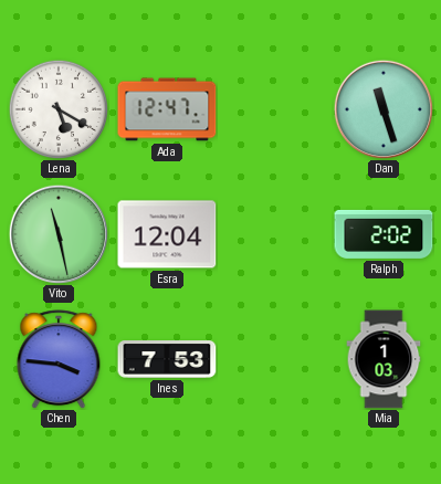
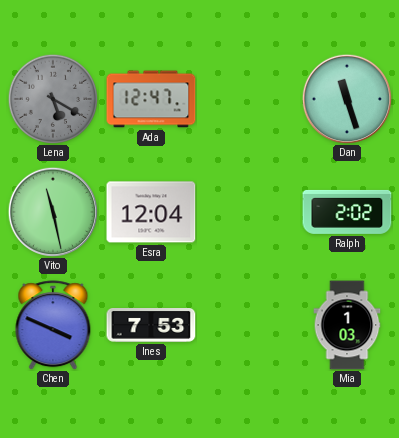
Lena dial: white -> grey (52, 98)
Chen: 3:46 -> 3:49 (53, 325)
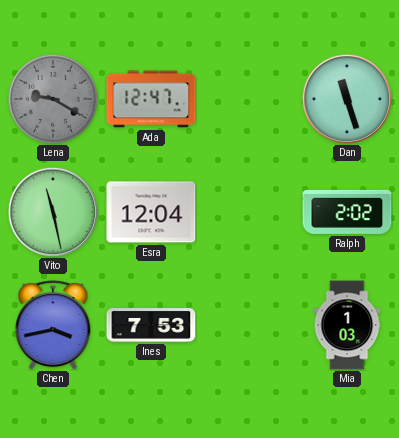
Lena: 5:20 -> 9:20 (52, 98)
Chen: 3:49 -> 3:43 (53, 325)
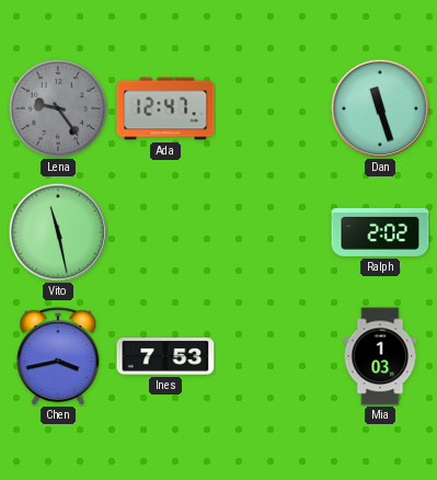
Lena: 9:20 -> 9:24 (57, 107)
Esra: 12:04 -> none (151, 212)
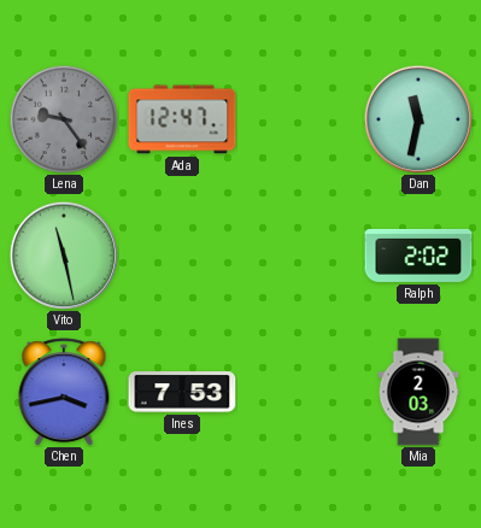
Dan: 11:27 -> 11:32 (417, 118)
Mia: 1:03 -> 2:03 (418, 392)
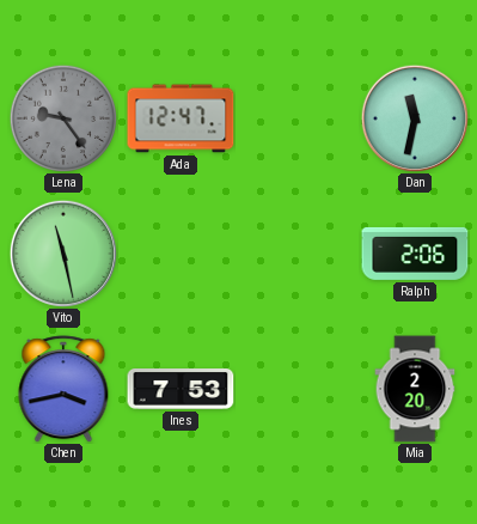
Ralph: 2:02 -> 2:06 (415, 254)
Mia: 2:03 -> 2:20 (415, 389)
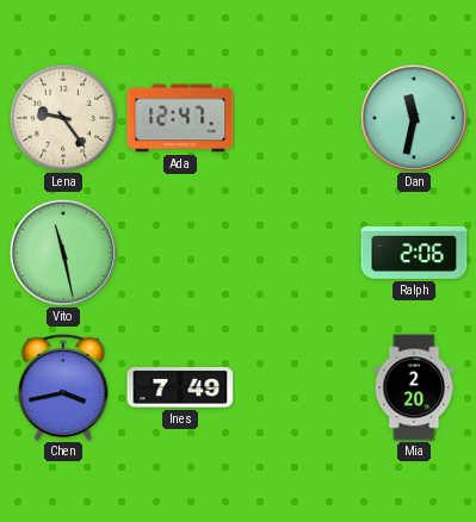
Lena dial: grey -> cream (62, 117)
Ines: 7:53 -> 7:49 (180, 389)
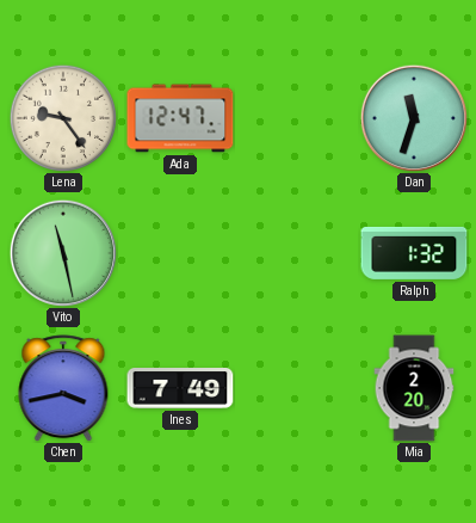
Dan: 11:32 -> 11:33 (413, 117)
Ralph: 2:06 -> 1:32 (414, 253)
